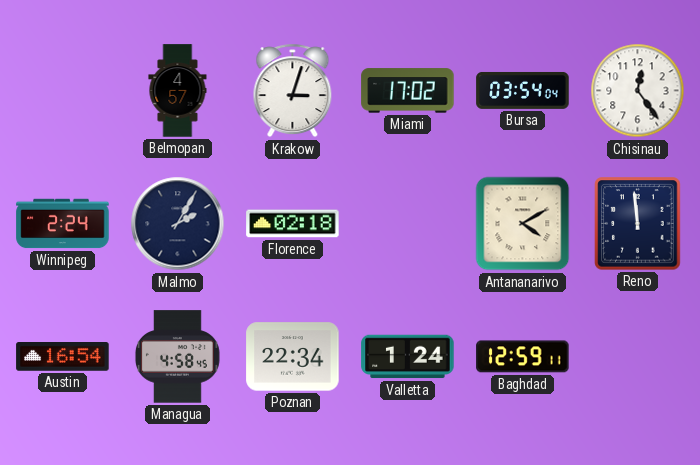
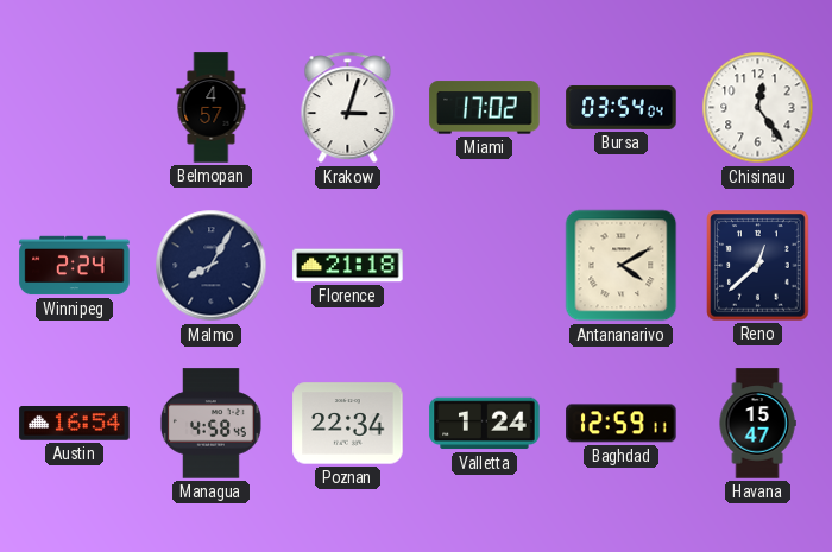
Malmo: 2:05 -> 8:05 (212, 266)
Florence: 02:18 -> 21:18 (348, 266)
Reno: 11:59 -> 12:38 (758, 266)
Havana: none -> 15:47 (757, 424)
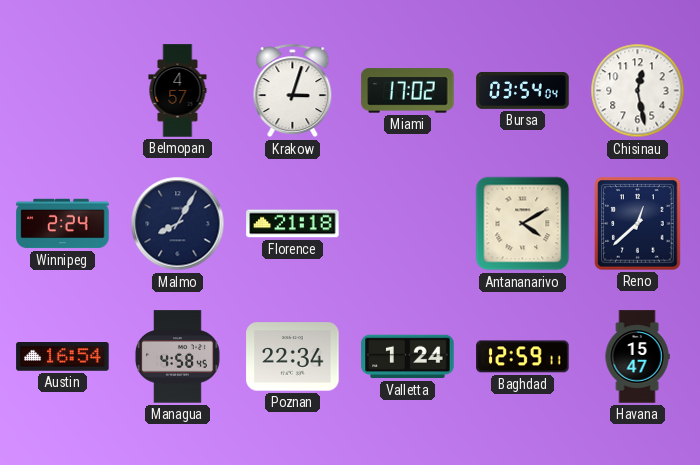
Chisinau: 12:24 -> 12:28 (638, 91)
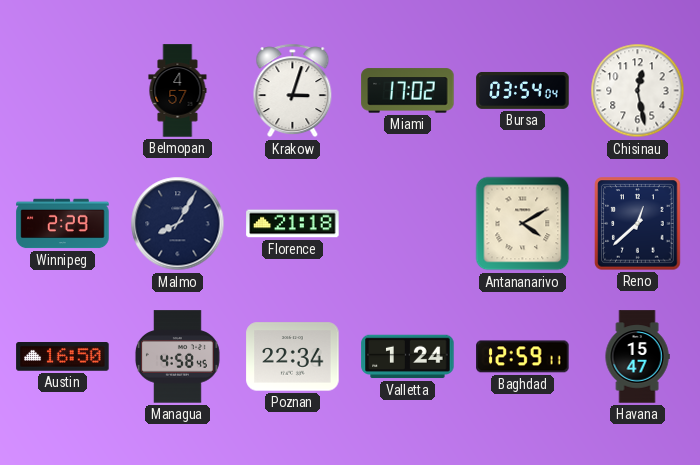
Winnipeg: 2:24 -> 2:29 (63, 224)
Austin: 16:54 -> 16:50 (63, 357)
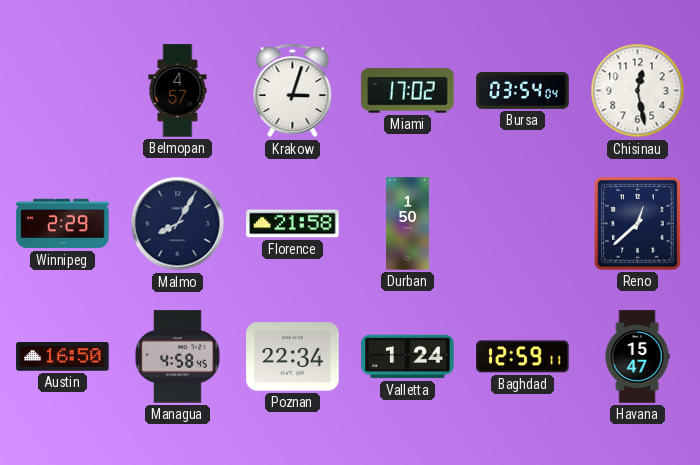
Florence: 21:18 -> 21:58 (293, 224)
Durban: none -> 1:50 (407, 224)
Antananarivo: 4:10 -> none (523, 224)
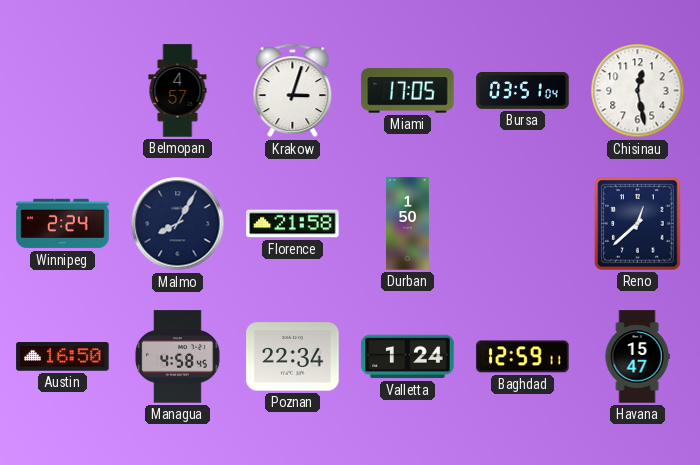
Miami: 17:02 -> 17:05 (408, 91)
Bursa: 03:54 -> 03:51 (523, 90)
Winnipeg: 2:29 -> 2:24 (63, 224)
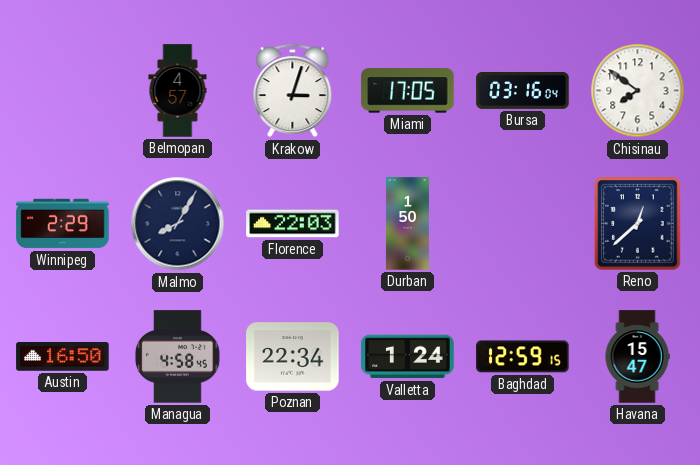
Bursa: 03:51 -> 03:16 (523, 90)
Chisinau: 12:28 -> 7:51 (638, 91)
Winnipeg: 2:24 -> 2:29 (63, 224)
Florence: 21:58 -> 22:03 (293, 224)
Baghdad: 12:59:11 -> 12:59:15 (523, 357)
